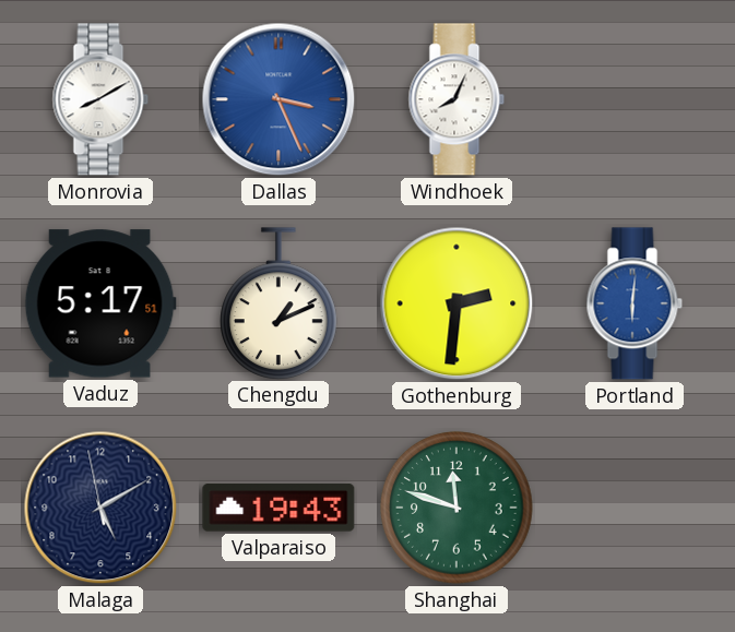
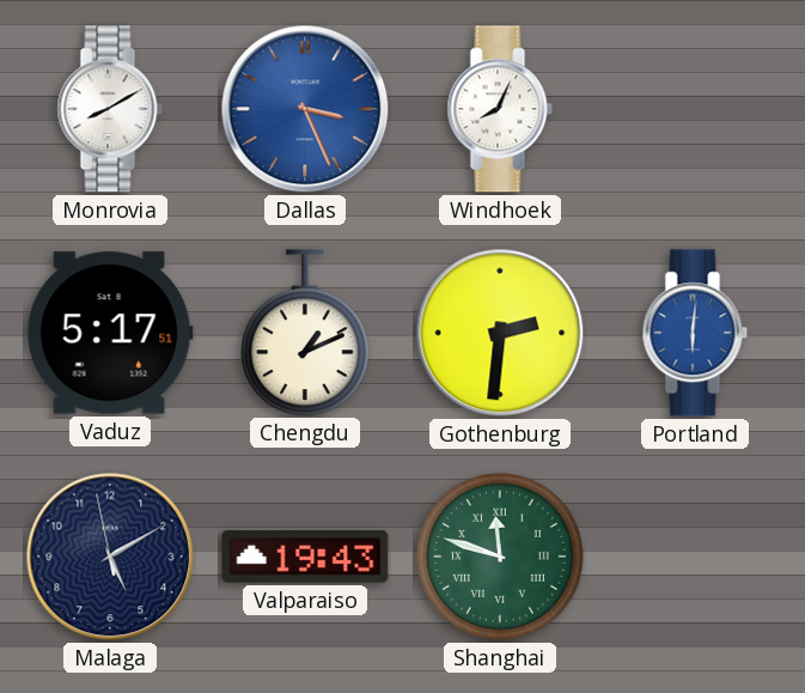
Shanghai numerals: Arabic -> Roman (500, 557)
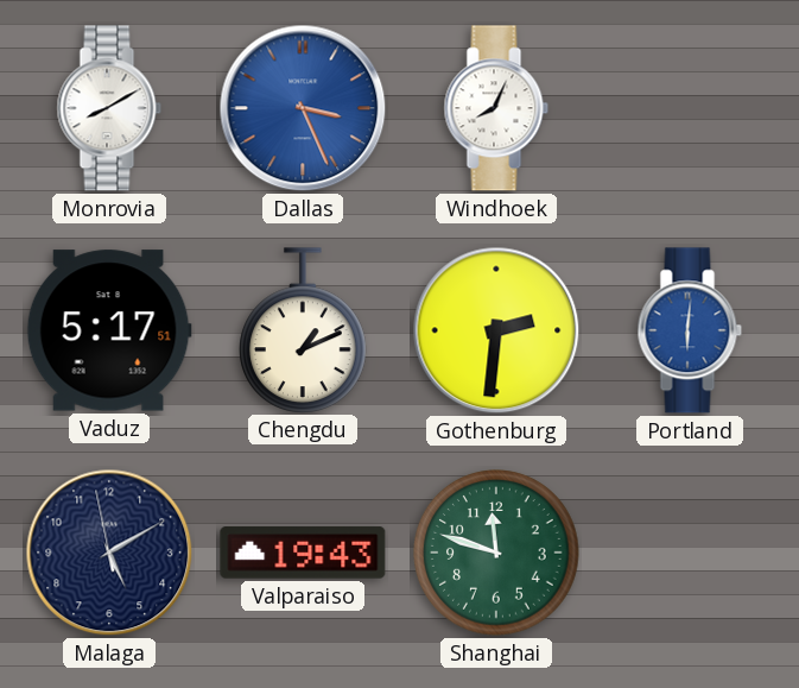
Shanghai numerals: Roman -> Arabic (496, 553)
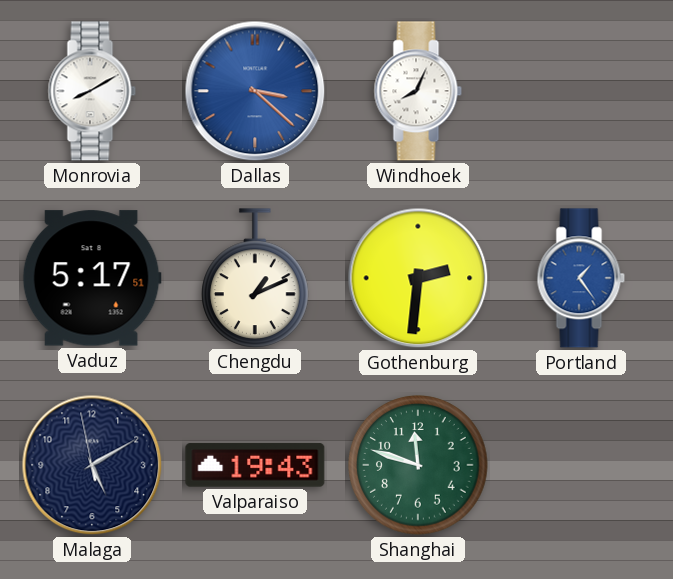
Dallas: 3:26 -> 3:22 (255, 91)
Portland: 6:01 -> 1:24 (581, 278)
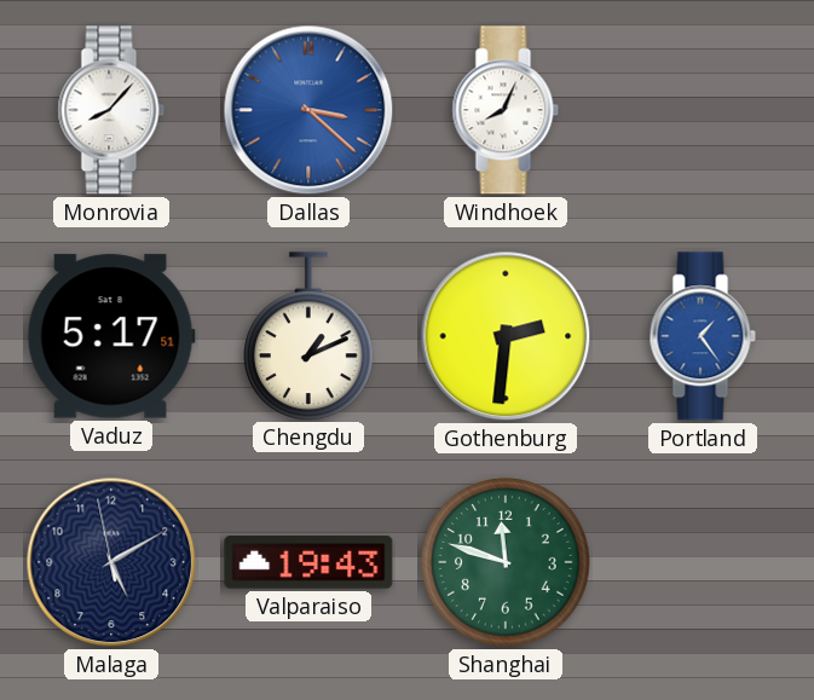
Monrovia: 8:10 -> 8:07 (111, 110)
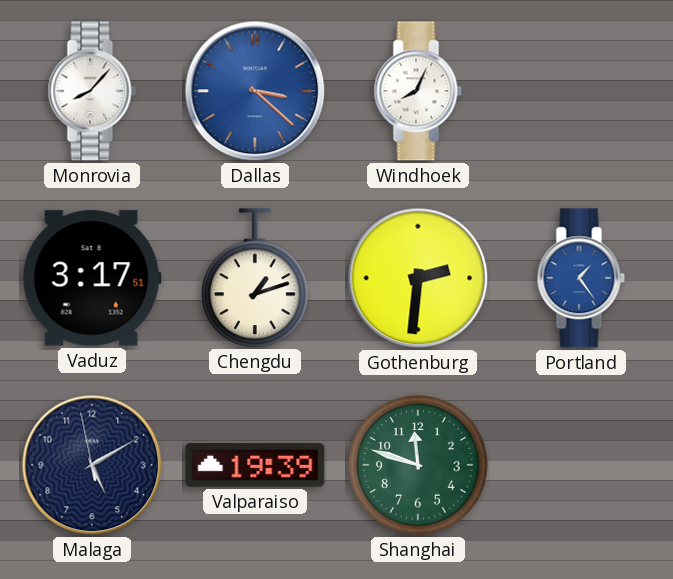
Vaduz: 5:17 -> 3:17 (92, 278)
Chengdu: 1:11 -> 1:12 (256, 278)
Valparaiso: 19:43 -> 19:39 (255, 465)
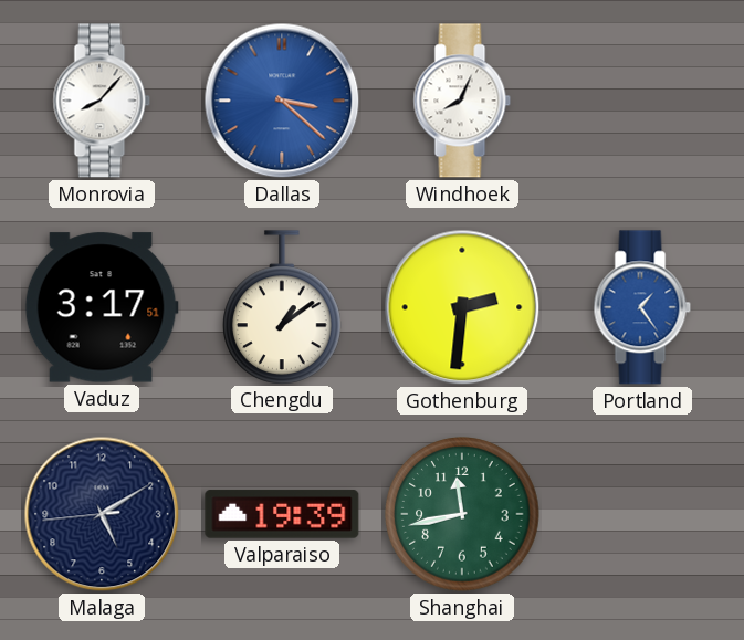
Chengdu: 1:12 -> 1:09 (283, 307)
Malaga: 5:09:58 -> 5:09:44 (102, 514)
Shanghai: 11:48 -> 11:43 (462, 514)
